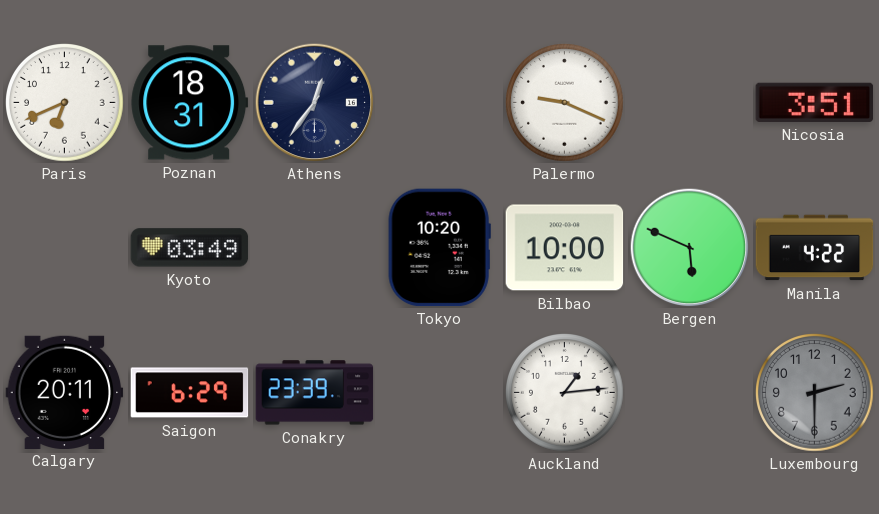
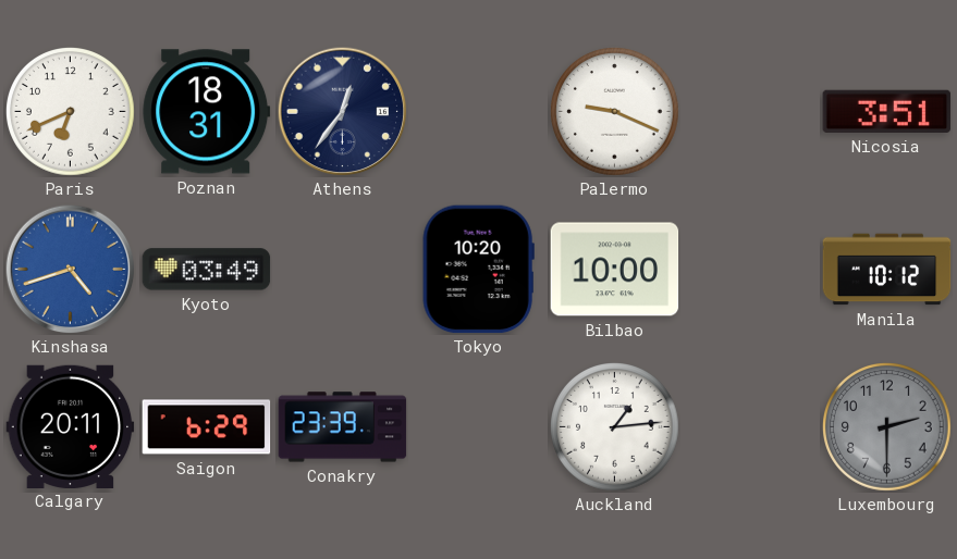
Kinshasa: none -> 4:42 (70, 269)
Bergen: 5:49 -> none (689, 247)
Manila: 4:22 -> 10:12 (887, 270)
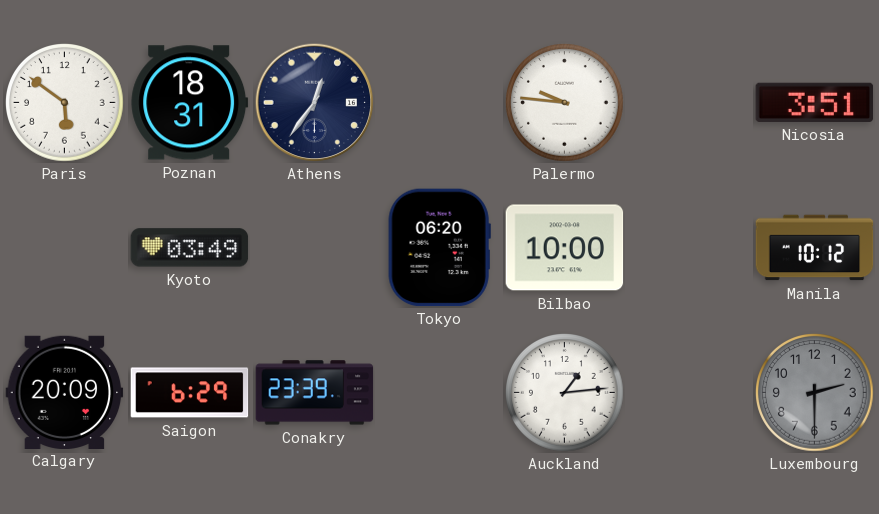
Paris: 6:41 -> 5:51 (65, 103)
Palermo: 9:19 -> 9:46 (565, 103)
Kinshasa: 4:42 -> none (70, 269)
Tokyo: 10:20 -> 06:20 (439, 248)
Calgary: 20:11 -> 20:09 (65, 392)
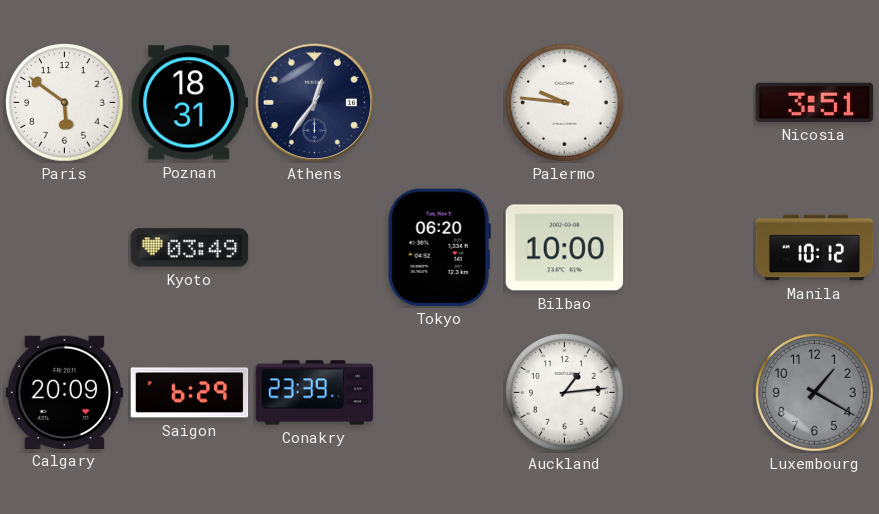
Luxembourg: 2:30 -> 1:20 (815, 393)
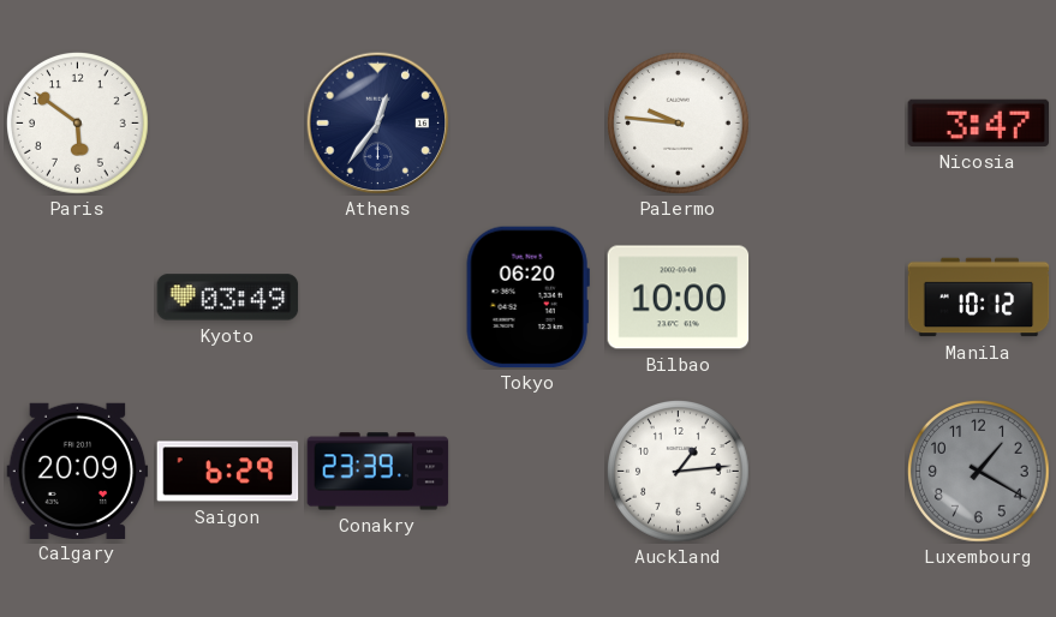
Poznan: 18:31 -> none (190, 103)
Nicosia: 3:51 -> 3:47 (979, 122)
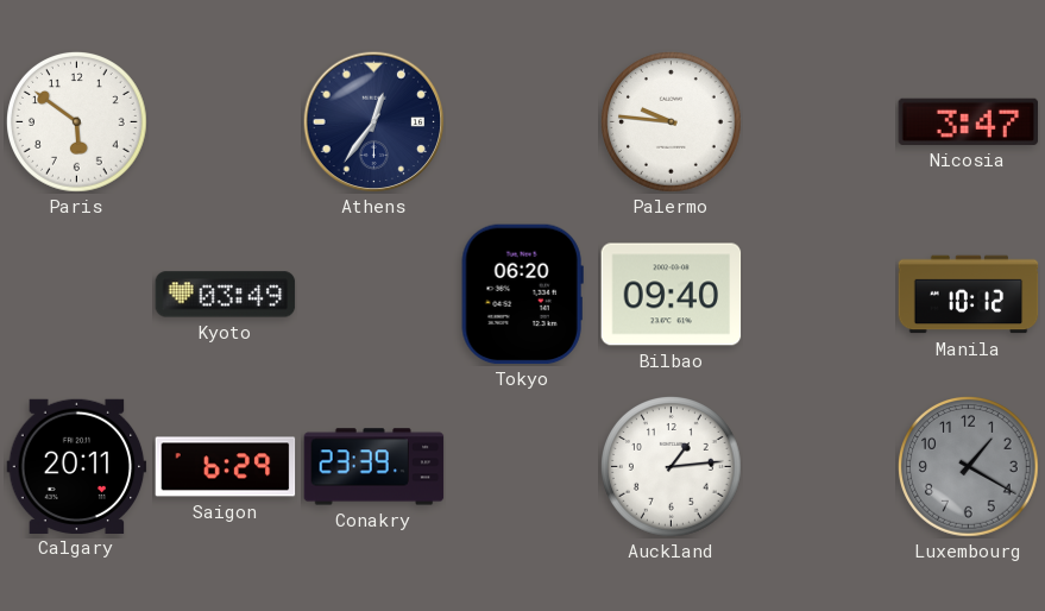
Bilbao: 10:00 -> 09:40 (672, 295)
Calgary: 20:09 -> 20:11 (77, 466)
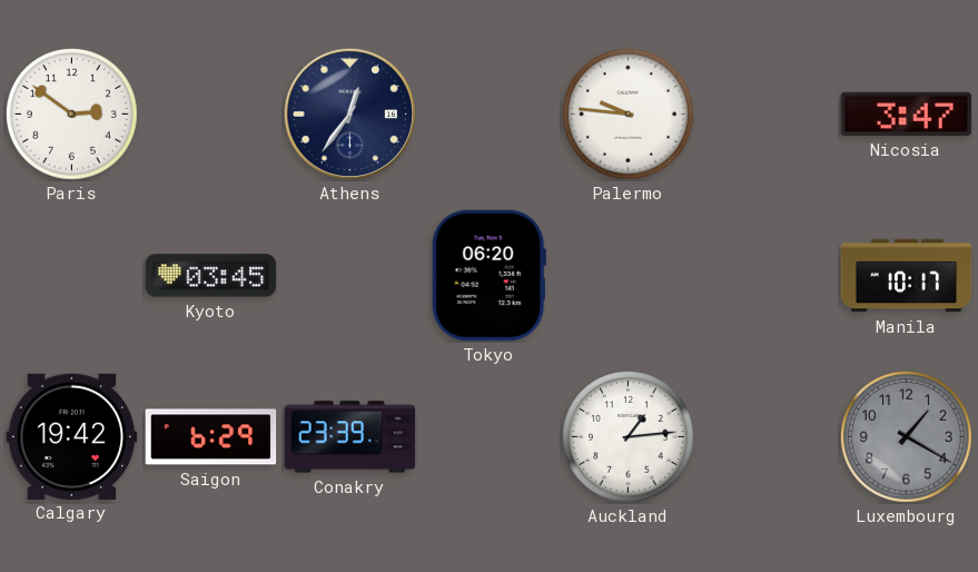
Paris: 5:51 -> 2:51 (72, 115)
Kyoto: 03:49 -> 03:45 (211, 276)
Bilbao: 09:40 -> none (672, 295)
Manila: 10:12 -> 10:17 (907, 276)
Calgary: 20:11 -> 19:42 (72, 436)
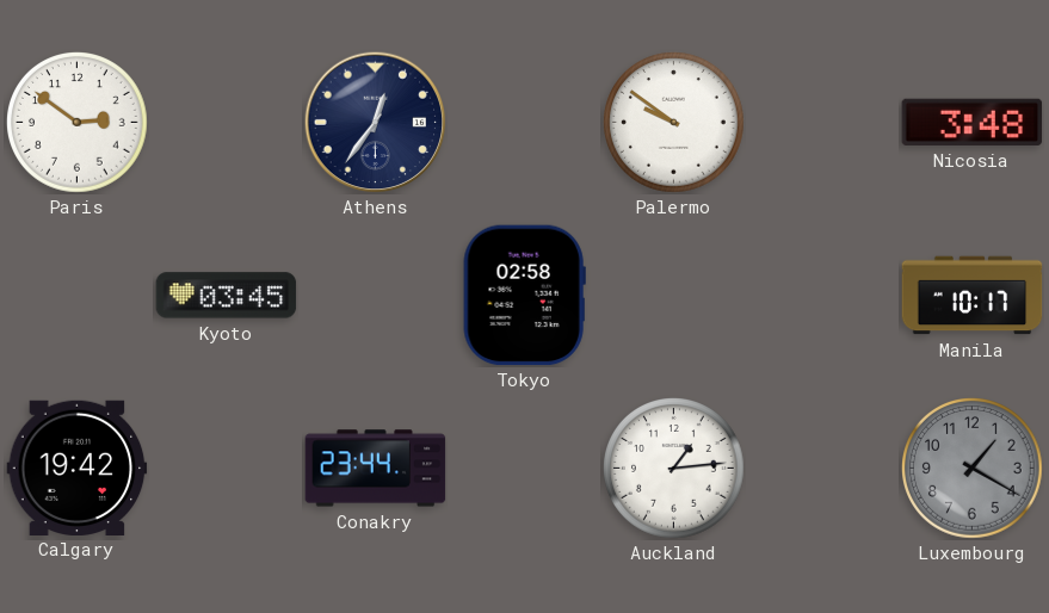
Palermo: 9:46 -> 9:51 (674, 123)
Nicosia: 3:47 -> 3:48 (973, 122)
Tokyo: 06:20 -> 02:58 (524, 296)
Saigon: 6:29 -> none (211, 437)
Conakry: 23:39 -> 23:44 (376, 469)
